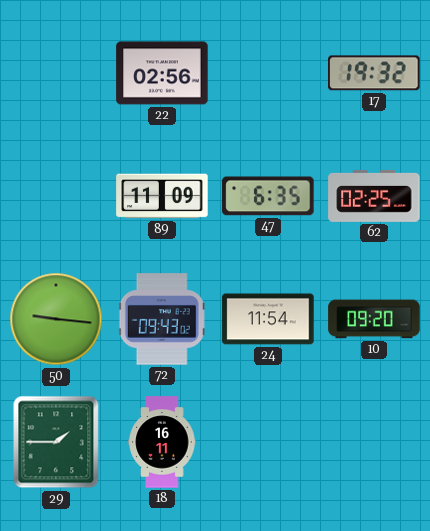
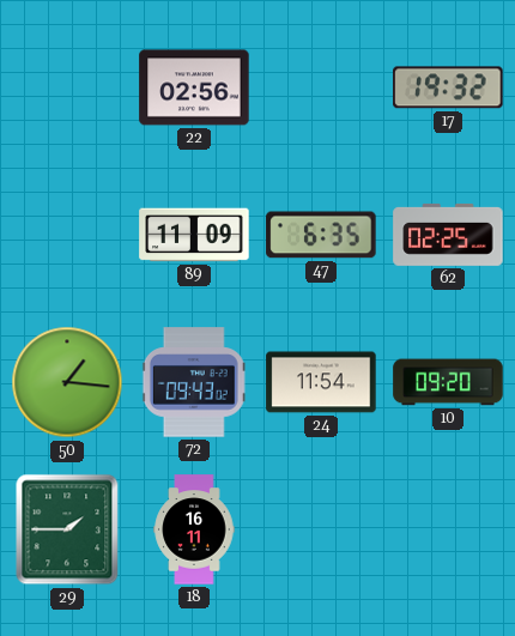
50: 9:16 -> 1:16 (67, 382)
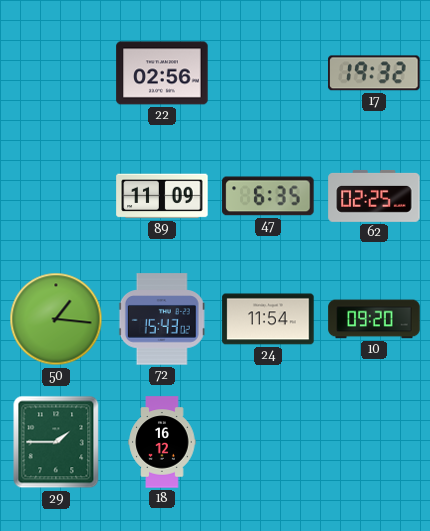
72: 09:43 -> 15:43 (162, 319)
18: 16:11 -> 16:12 (162, 442)
